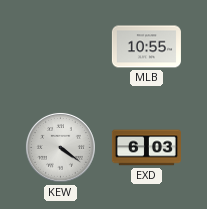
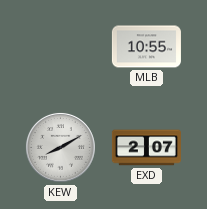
KEW: 4:21 -> 8:10 (60, 147)
EXD: 6:03 -> 2:07 (146, 148)
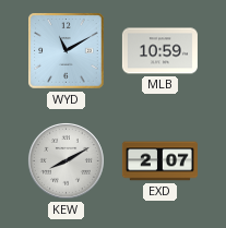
WYD: none -> 11:10 (67, 51)
MLB: 10:55 -> 10:59 (159, 51)
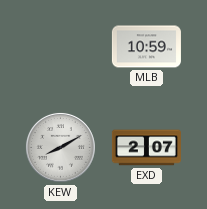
WYD: 11:10 -> none (67, 51)
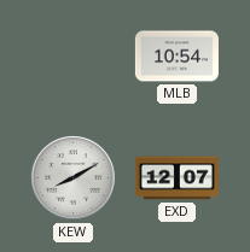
MLB: 10:59 -> 10:54 (176, 57)
EXD: 2:07 -> 12:07 (176, 178)
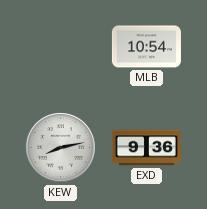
KEW: 8:10 -> 8:13 (60, 147)
EXD: 12:07 -> 9:36 (146, 148)
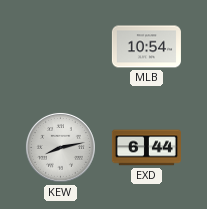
EXD: 9:36 -> 6:44 (146, 148)
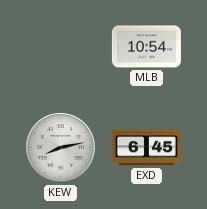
EXD: 6:44 -> 6:45 (146, 148)
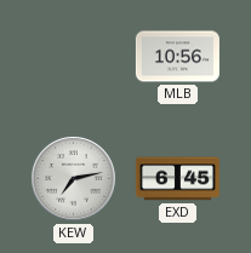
MLB: 10:54 -> 10:56 (177, 57)
KEW: 8:13 -> 7:13 (73, 178)
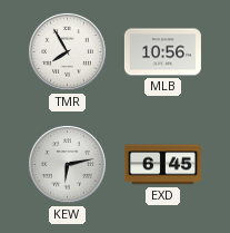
TMR: none -> 7:55 (67, 51)
KEW: 7:13 -> 6:13 (67, 164)
